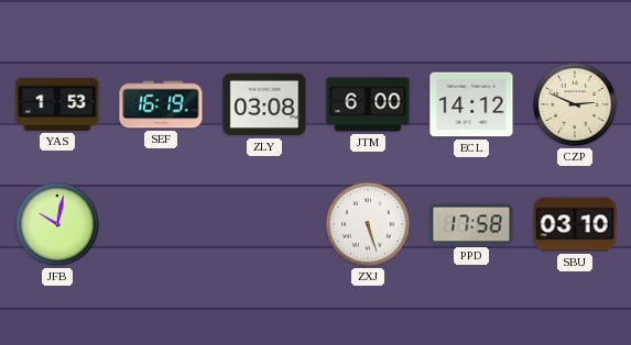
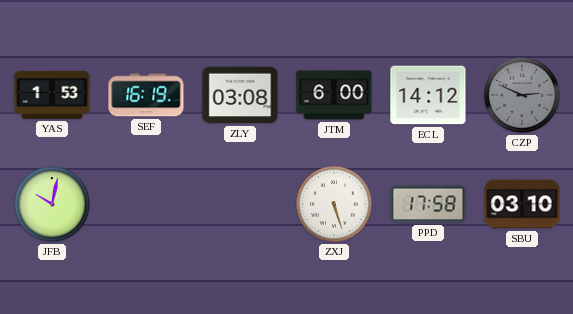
CZP dial: cream -> grey (522, 95)
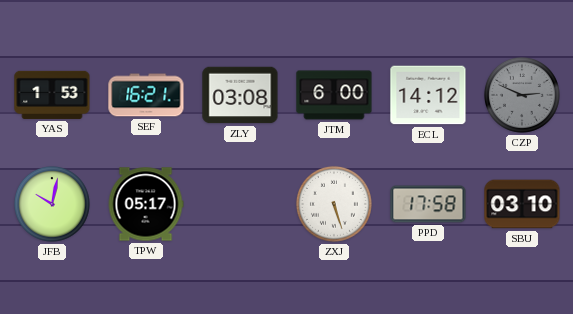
SEF: 16:19 -> 16:21 (146, 95)
TPW: none -> 05:17 (146, 204)
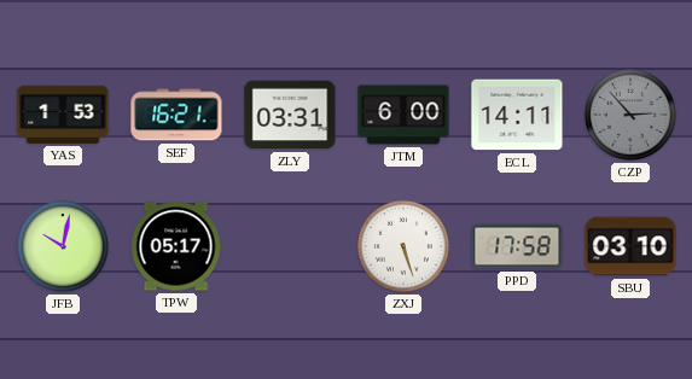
ZLY: 03:08 -> 03:31 (290, 115)
ECL: 14:12 -> 14:11 (517, 115)
CZP: 2:49 -> 2:53 (630, 115)
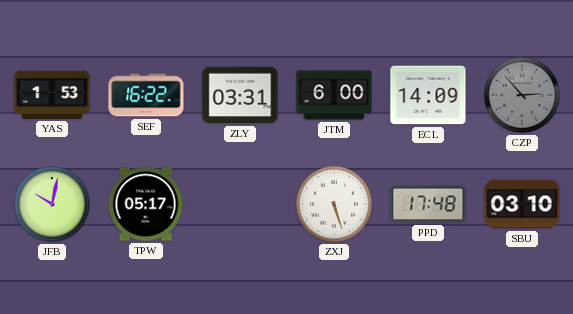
SEF: 16:21 -> 16:22 (146, 95)
ECL: 14:11 -> 14:09 (428, 95)
PPD: 17:58 -> 17:48 (428, 204)
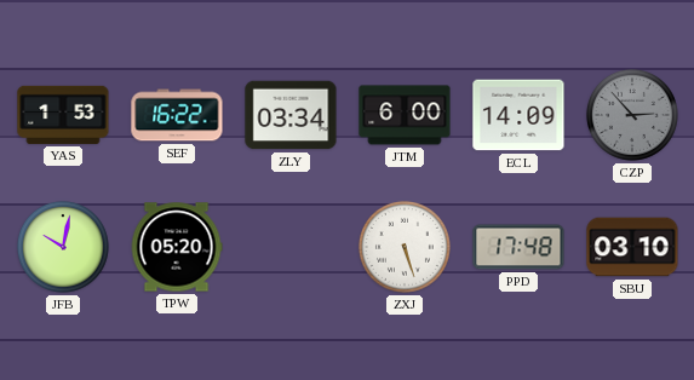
ZLY: 03:31 -> 03:34 (291, 115)
TPW: 05:17 -> 05:20 (177, 247)
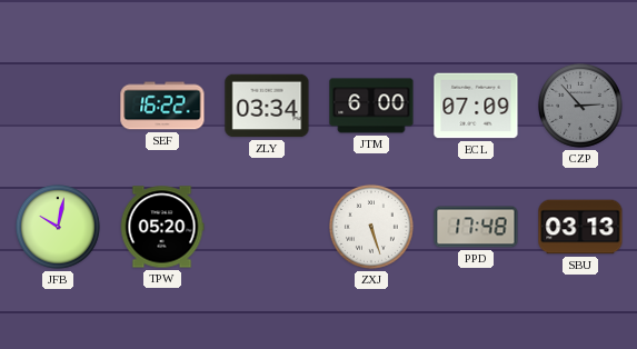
YAS: 1:53 -> none (63, 115)
ECL: 14:09 -> 07:09 (476, 106)
SBU: 03:10 -> 03:13 (580, 227)
